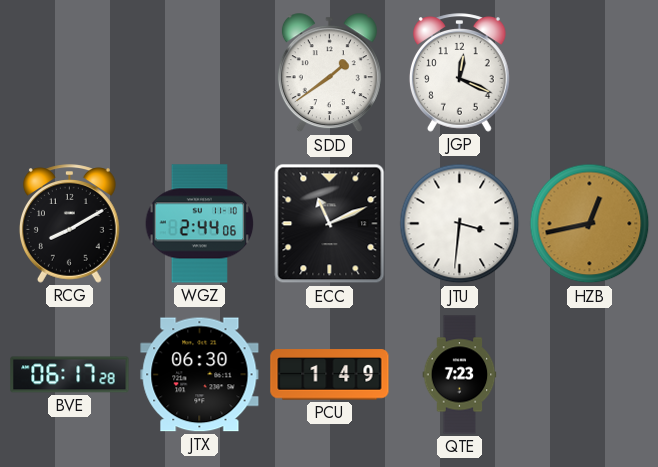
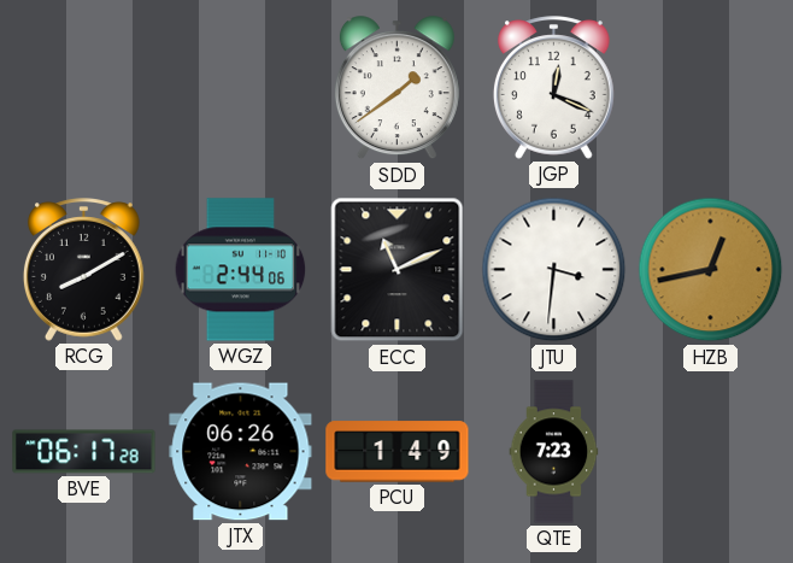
JTX: 06:30 -> 06:26 (241, 452)
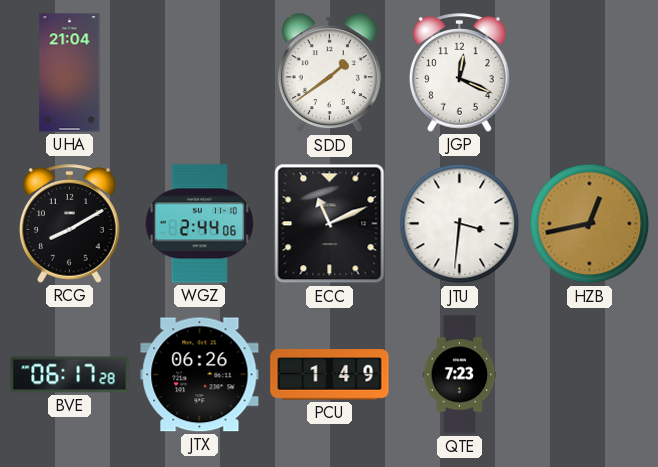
UHA: none -> 21:04 (70, 73)
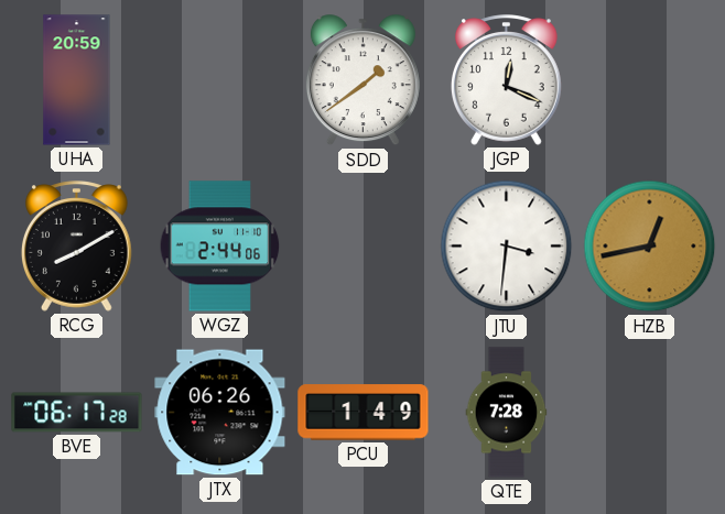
UHA: 21:04 -> 20:59 (77, 80)
ECC: 11:11 -> none (330, 224)
QTE: 7:23 -> 7:28 (507, 413)
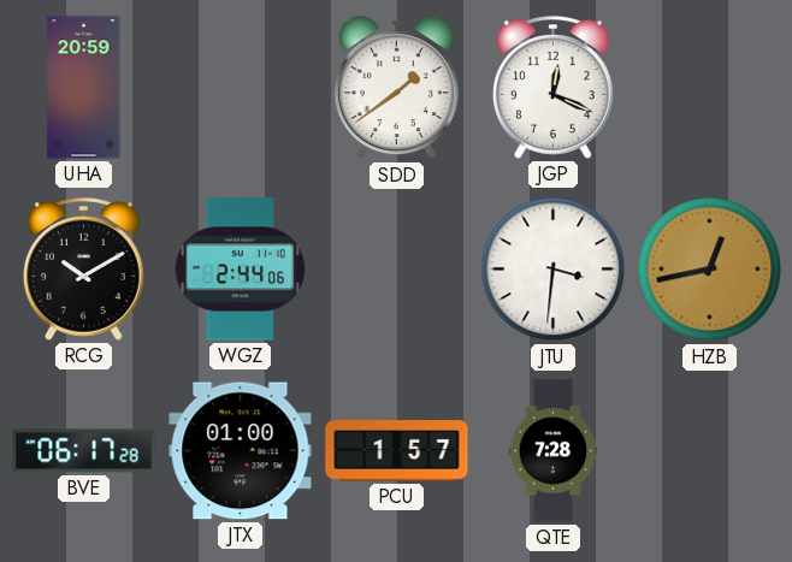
RCG: 8:10 -> 10:10 (84, 270)
JTX: 06:26 -> 01:00 (241, 451)
PCU: 1:49 -> 1:57 (397, 451)
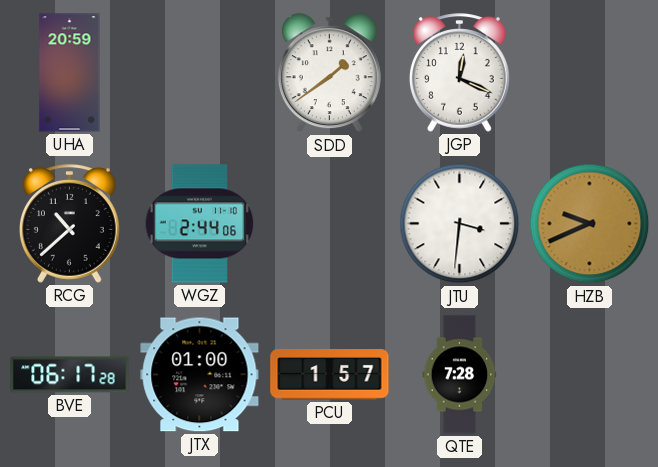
RCG: 10:10 -> 10:38 (70, 224)
HZB: 12:43 -> 9:41 (590, 224)
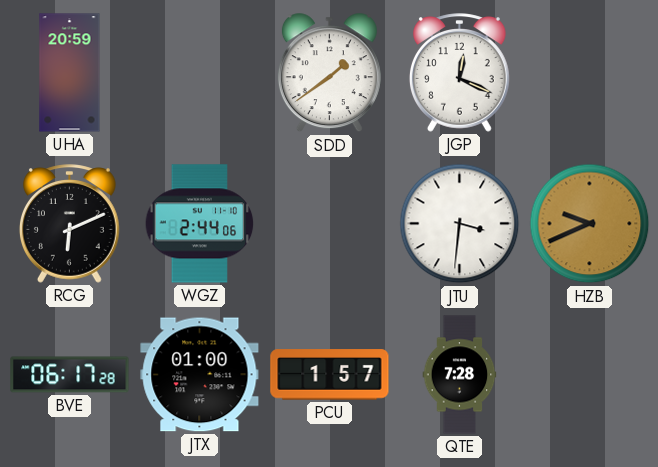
RCG: 10:38 -> 6:11 (70, 224)
